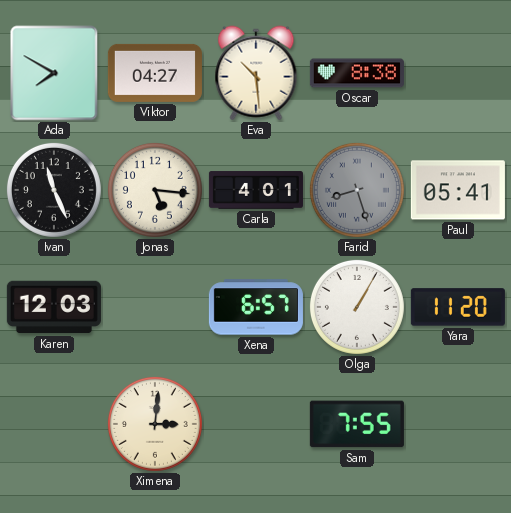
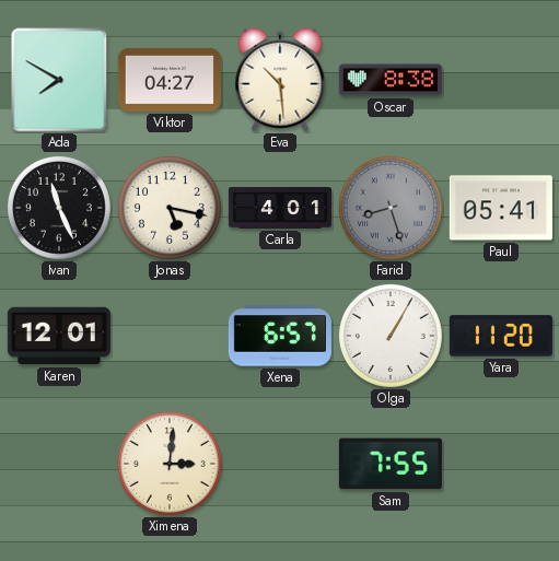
Jonas: 5:16 -> 5:17 (170, 208)
Karen: 12:03 -> 12:01 (59, 336)
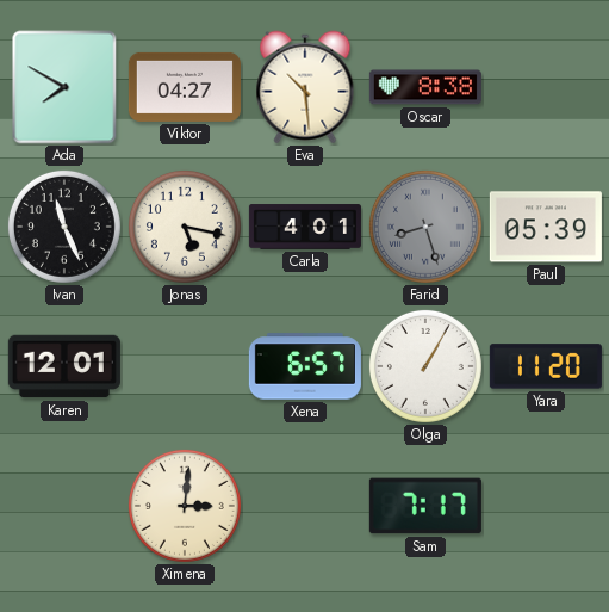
Paul: 05:41 -> 05:39 (546, 227)
Sam: 7:55 -> 7:17 (425, 506)
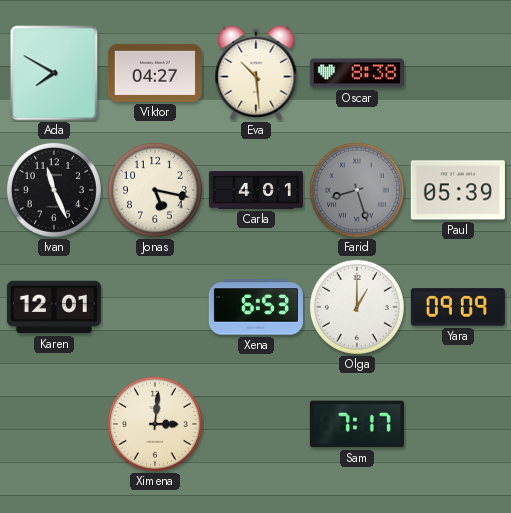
Xena: 6:57 -> 6:53 (256, 307)
Olga: 1:05 -> 1:00 (357, 307)
Yara: 11:20 -> 09:09 (458, 307)
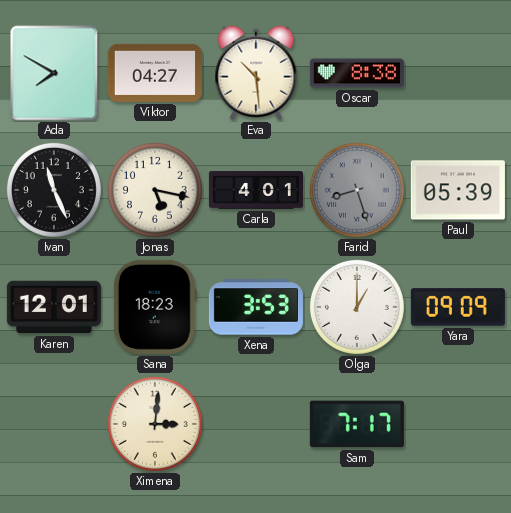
Sana: none -> 18:23 (155, 307)
Xena: 6:53 -> 3:53 (256, 307)
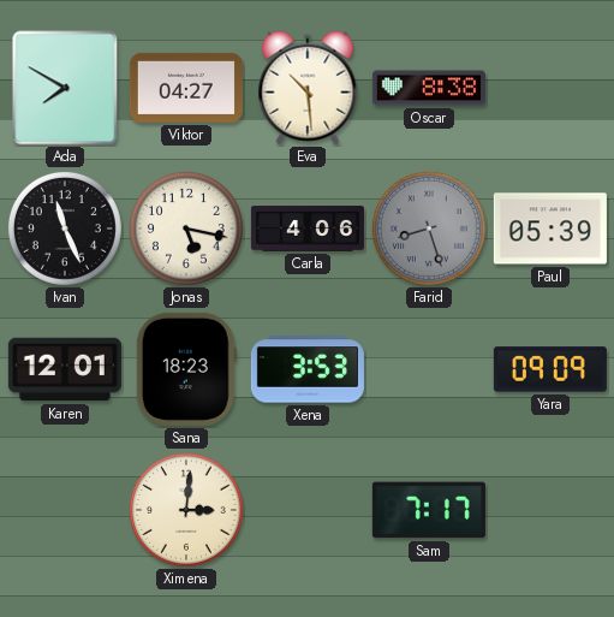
Carla: 4:01 -> 4:06 (308, 229)
Olga: 1:00 -> none (357, 307)
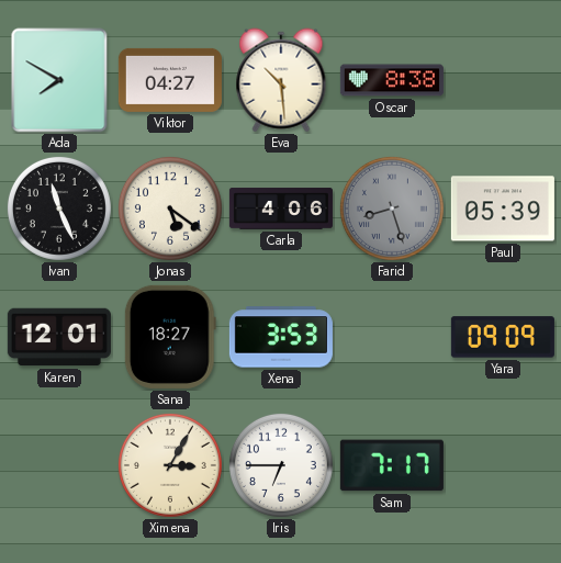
Jonas: 5:17 -> 5:21 (170, 209)
Sana: 18:23 -> 18:27 (170, 337)
Ximena: 3:01 -> 3:05 (170, 465)
Iris: none -> 6:45 (281, 465)
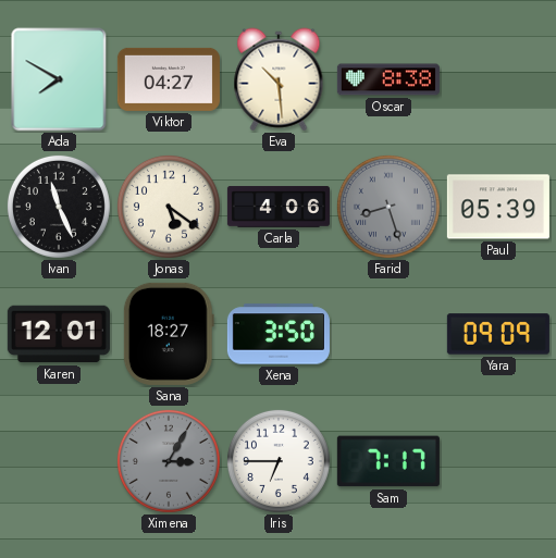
Xena: 3:53 -> 3:50 (279, 334)
Ximena dial: cream -> grey (169, 461)
